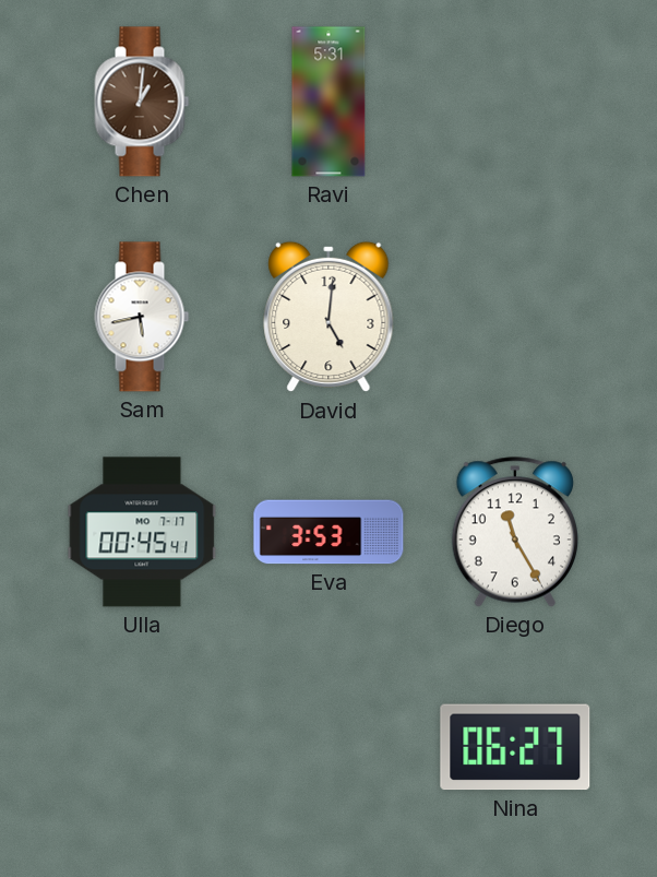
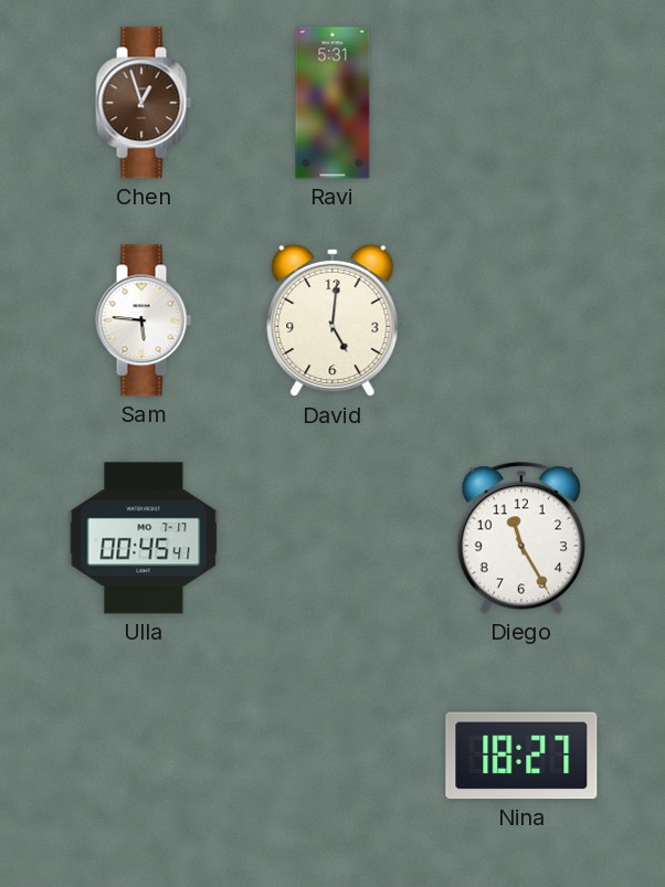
Chen: 1:01 -> 12:57 (144, 103)
Sam: 5:43 -> 5:46 (144, 320)
Eva: 3:53 -> none (329, 532)
Nina: 06:27 -> 18:27 (521, 756)
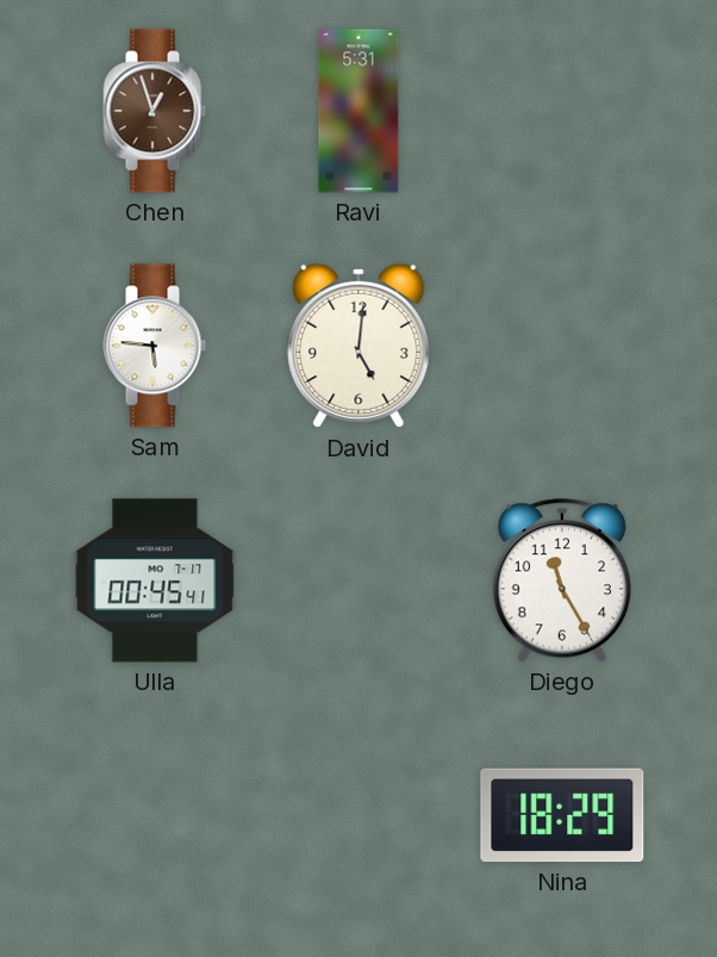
Nina: 18:27 -> 18:29 (562, 815)
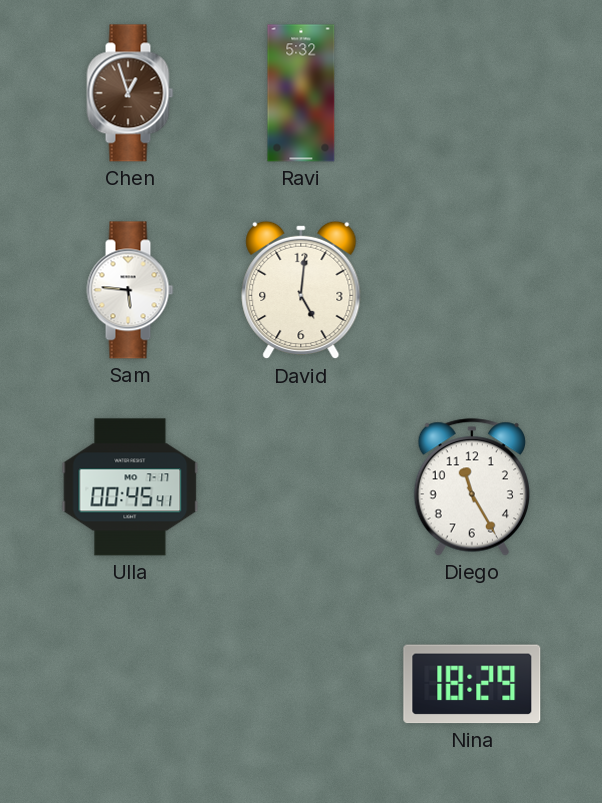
Ravi: 5:31 -> 5:32 (301, 93)
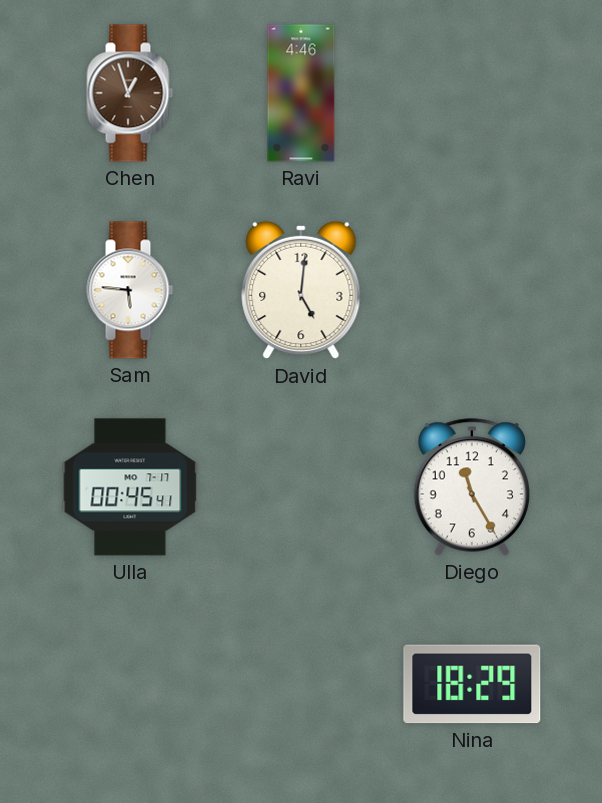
Ravi: 5:32 -> 4:46 (301, 93)
